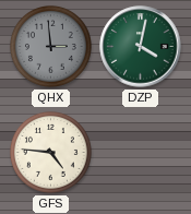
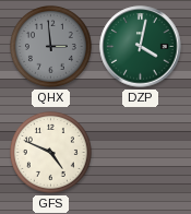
GFS: 4:46 -> 4:49 (50, 152)
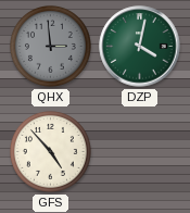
GFS: 4:49 -> 4:53 (50, 151)
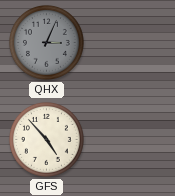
QHX: 2:59 -> 3:04 (46, 42)
DZP: 4:02 -> none (140, 47)
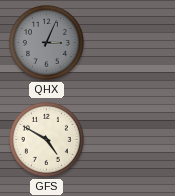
GFS: 4:53 -> 4:50 (46, 139)
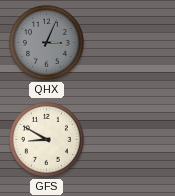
GFS: 4:50 -> 8:50 (46, 139)
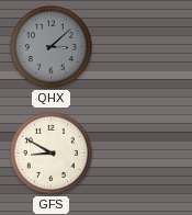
QHX: 3:04 -> 3:08 (50, 46)
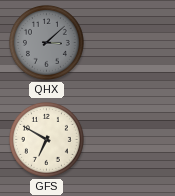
GFS: 8:50 -> 6:50 (46, 139)
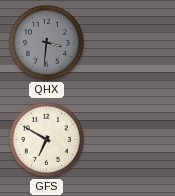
QHX: 3:08 -> 3:31 (46, 42)
